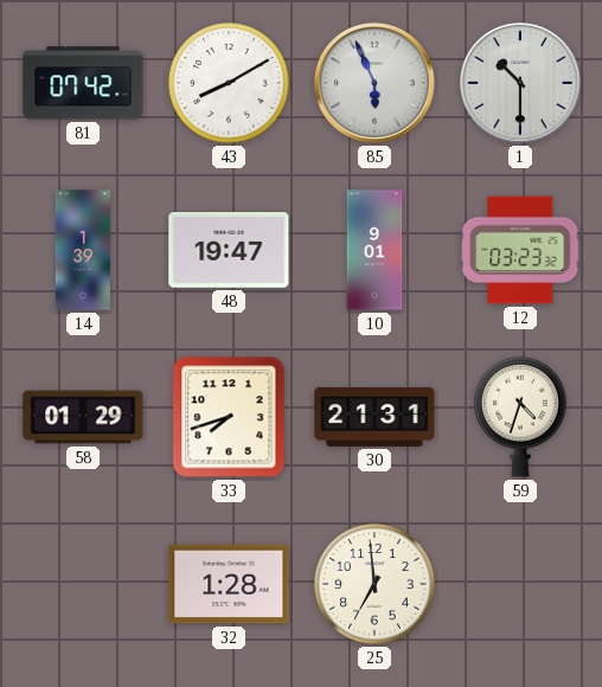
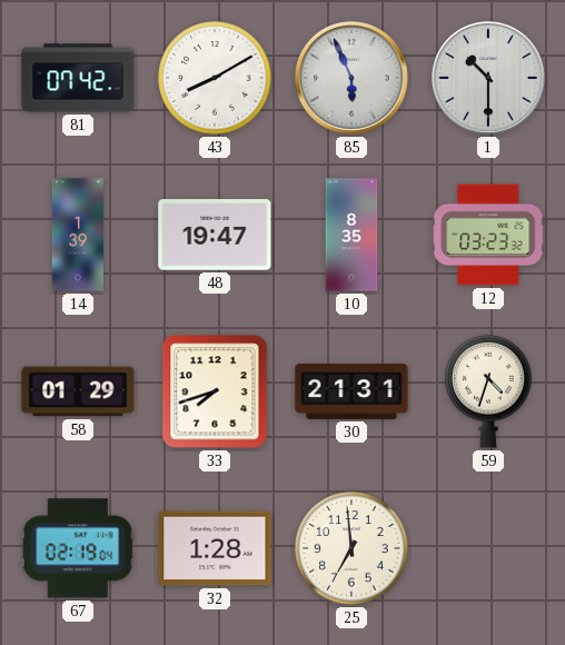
10: 9:01 -> 8:35 (351, 235)
67: none -> 02:19 (78, 548)
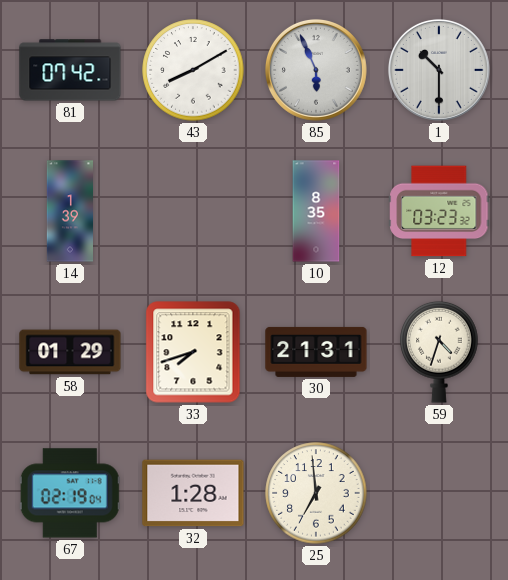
48: 19:47 -> none (215, 236)
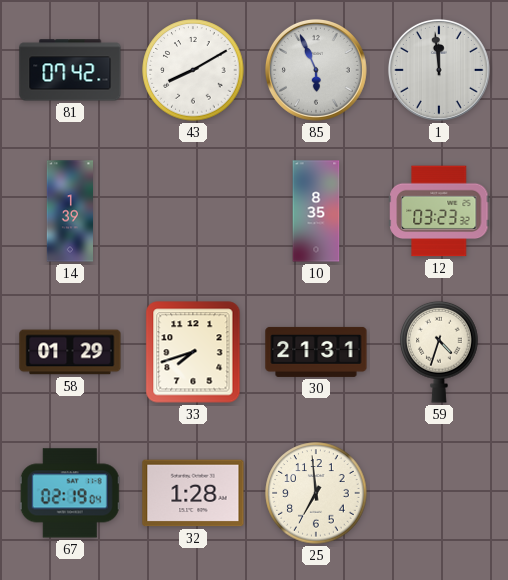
1: 10:30 -> 11:59 (439, 70)
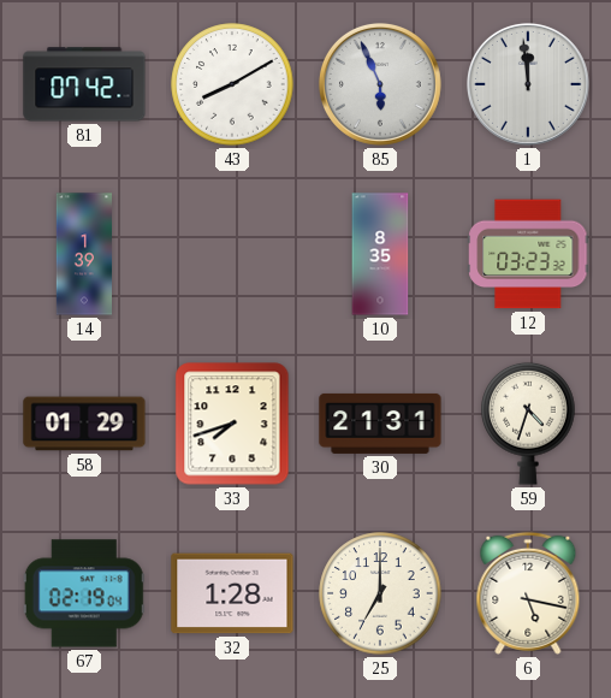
25: 6:59 -> 7:00 (380, 593)
6: none -> 5:17 (528, 593)
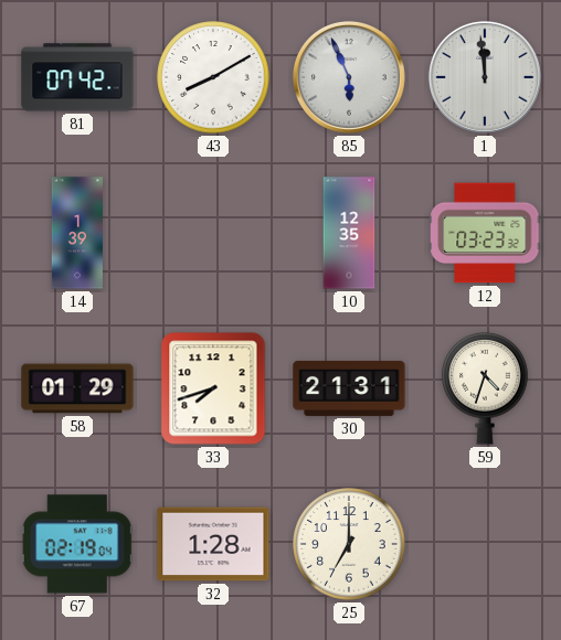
10: 8:35 -> 12:35 (349, 233)
6: 5:17 -> none (528, 593)
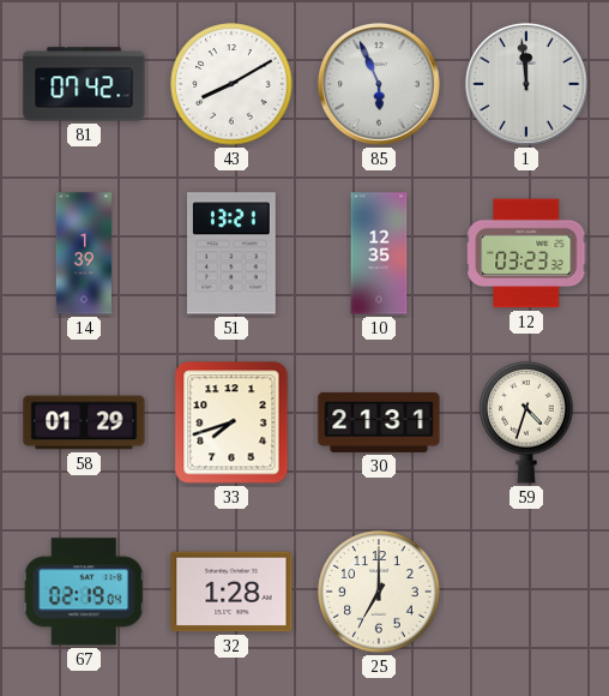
51: none -> 13:21 (233, 253)
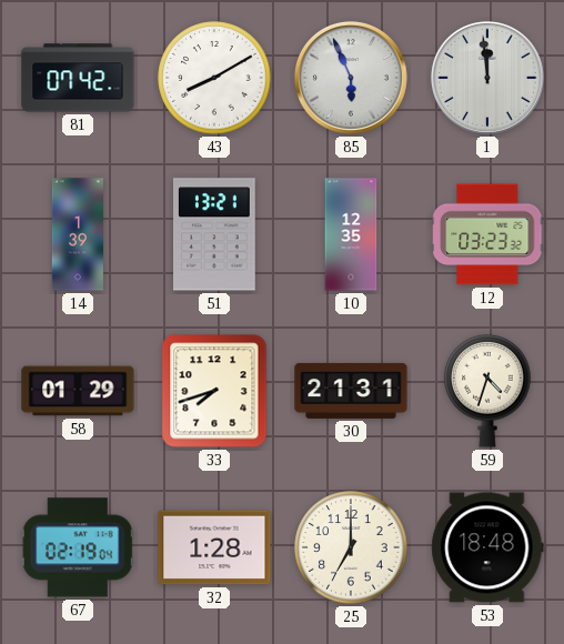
53: none -> 18:48 (487, 547)
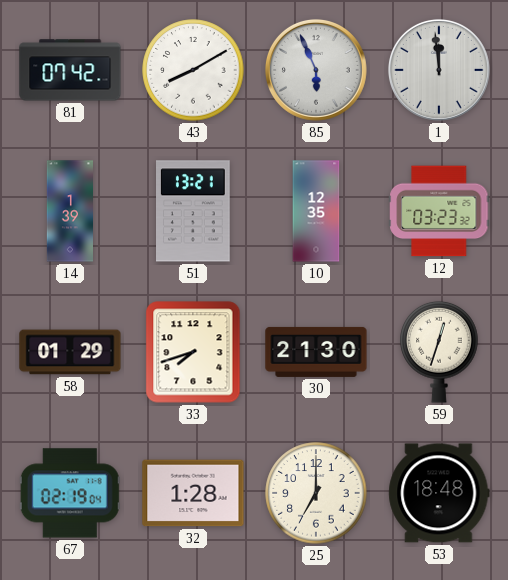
30: 21:31 -> 21:30 (316, 352)
59: 4:33 -> 12:33 (439, 352)
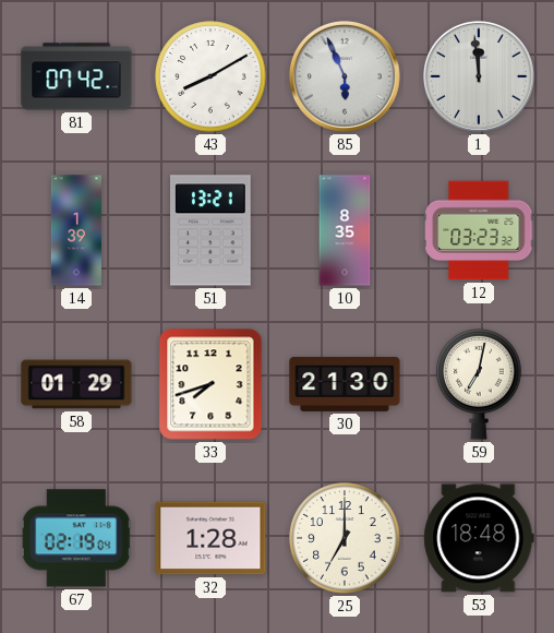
10: 12:35 -> 8:35 (345, 230)
59: 12:33 -> 7:02 (479, 384)
